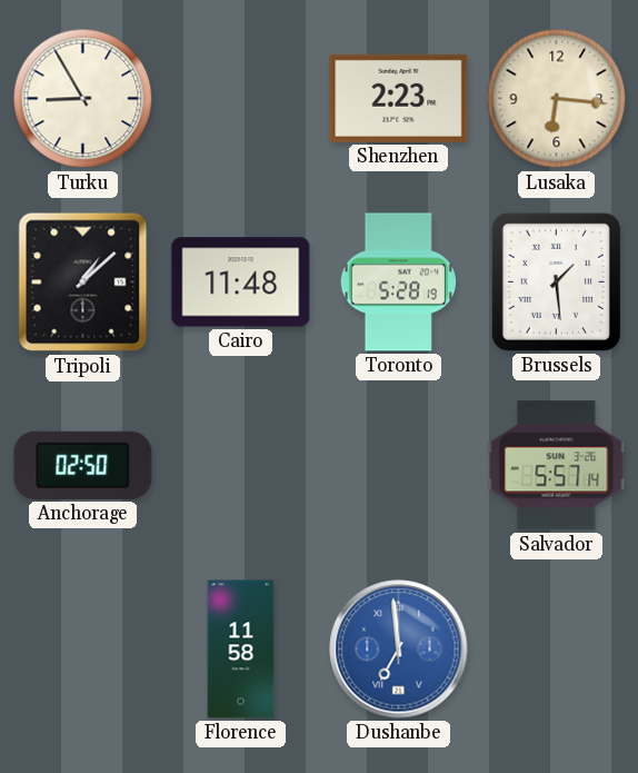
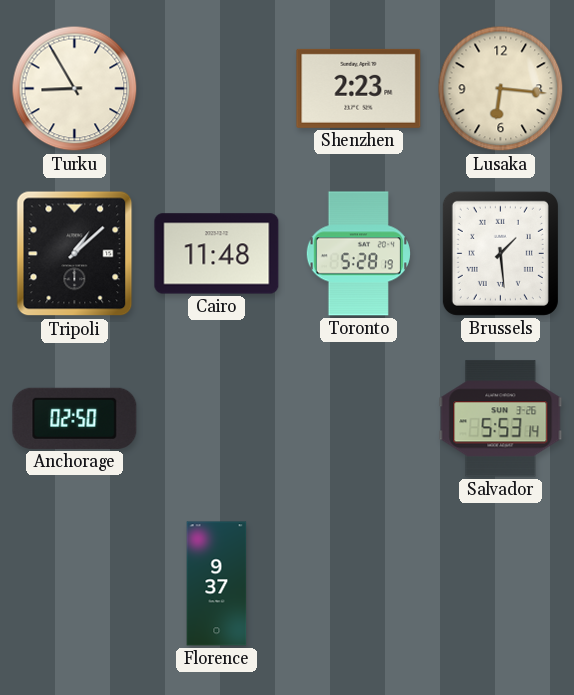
Salvador: 5:57 -> 5:53 (501, 419)
Florence: 11:58 -> 9:37 (217, 584)
Dushanbe: 6:59 -> none (399, 650)
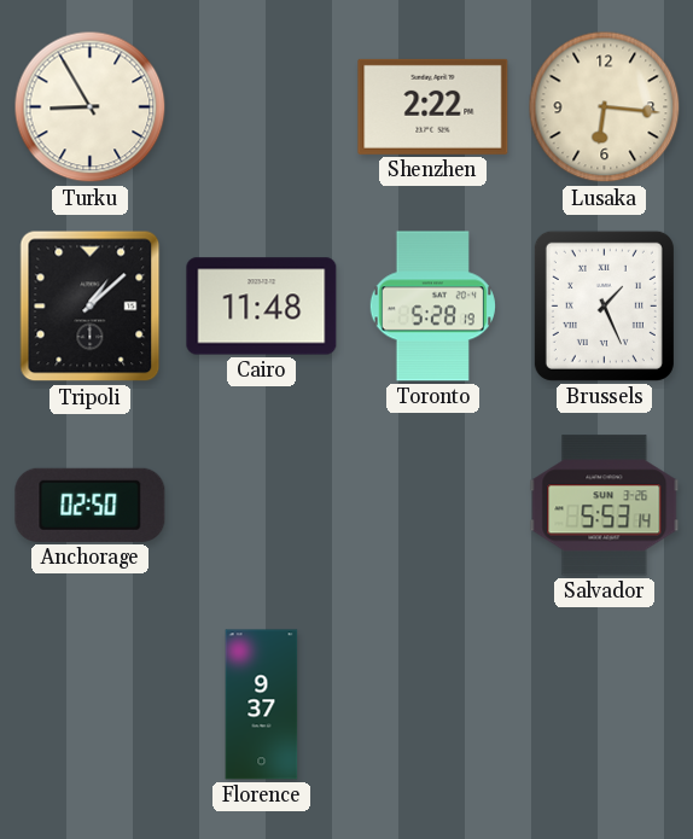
Shenzhen: 2:23 -> 2:22 (433, 106)
Brussels: 1:29 -> 1:26 (604, 305)
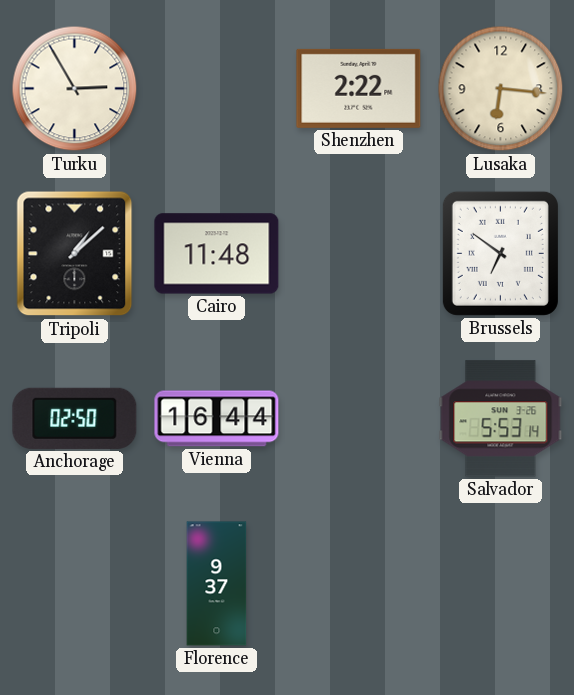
Turku: 8:55 -> 2:55 (75, 89)
Toronto: 5:28 -> none (432, 307)
Brussels: 1:26 -> 6:51 (500, 253)
Vienna: none -> 16:44 (217, 419)
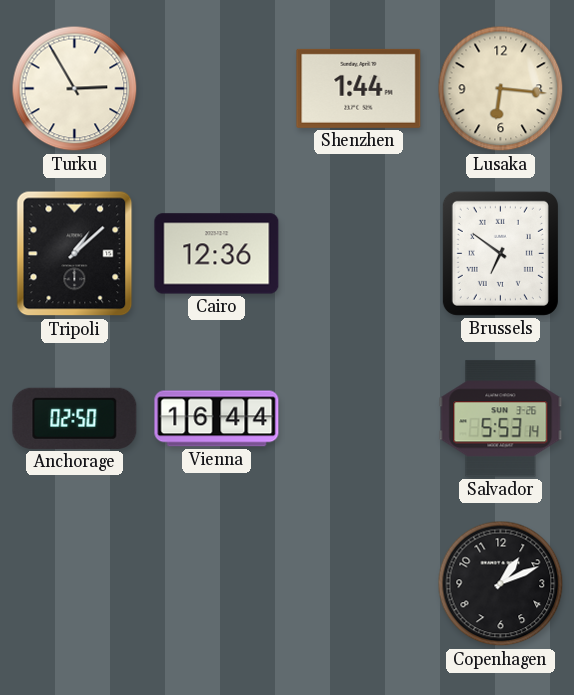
Shenzhen: 2:22 -> 1:44 (359, 88)
Cairo: 11:48 -> 12:36 (217, 254)
Florence: 9:37 -> none (217, 584)
Copenhagen: none -> 1:11 (501, 584)
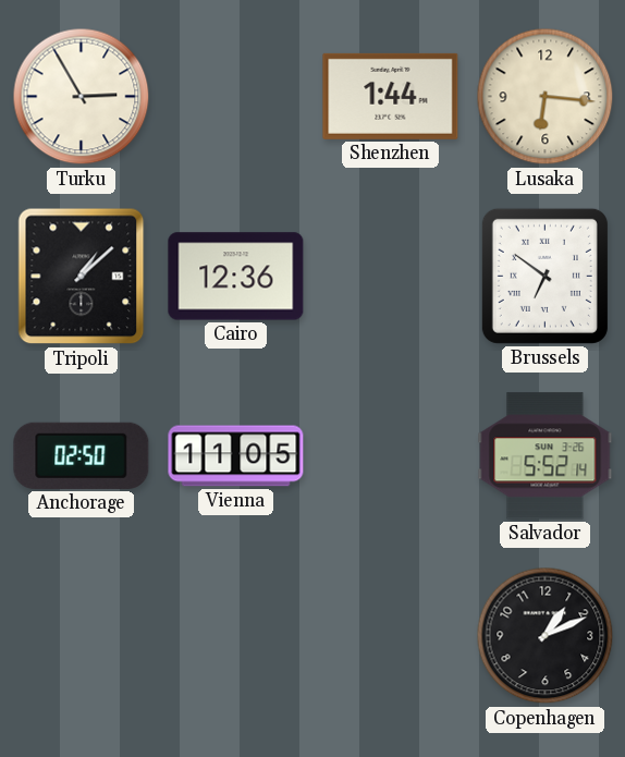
Vienna: 16:44 -> 11:05 (236, 456)
Salvador: 5:53 -> 5:52 (546, 456)
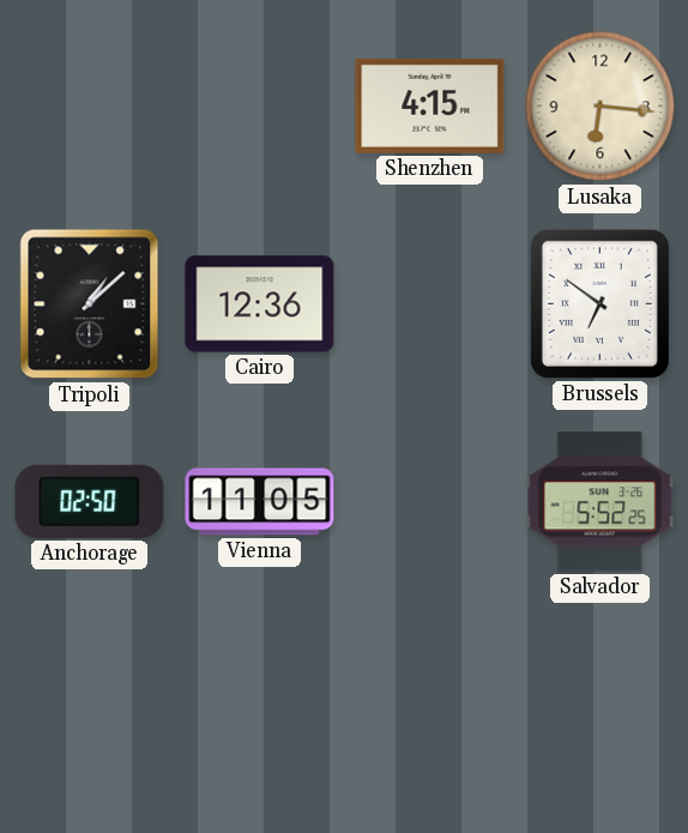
Turku: 2:55 -> none (82, 97)
Shenzhen: 1:44 -> 4:15 (430, 105)
Salvador: 5:52:14 -> 5:52:25 (601, 502)
Copenhagen: 1:11 -> none (546, 636)
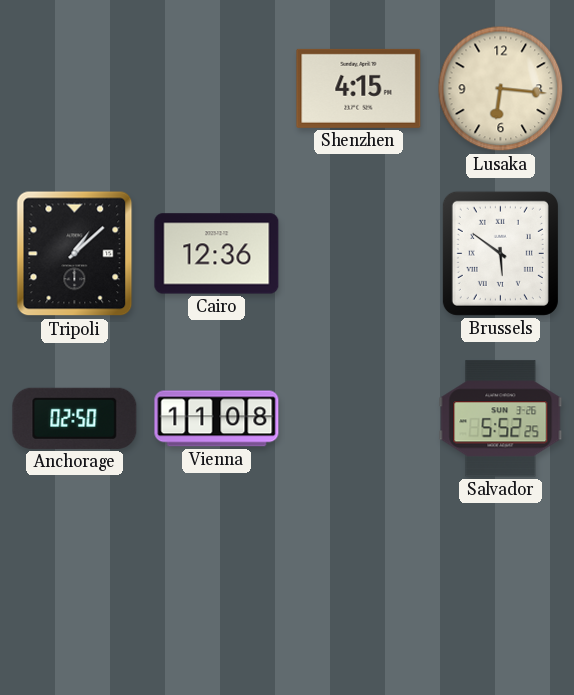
Brussels: 6:51 -> 5:51 (500, 253)
Vienna: 11:05 -> 11:08 (217, 419)
